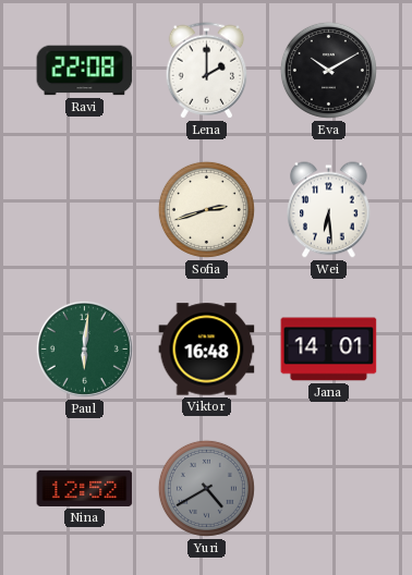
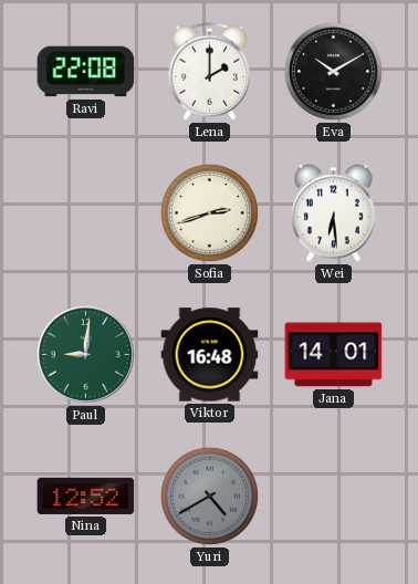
Paul: 6:01 -> 9:01 (85, 354)
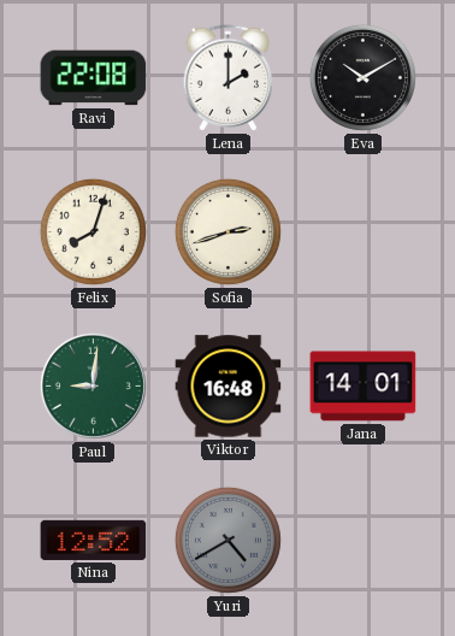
Felix: none -> 8:03 (93, 231)
Wei: 6:29 -> none (334, 213)
